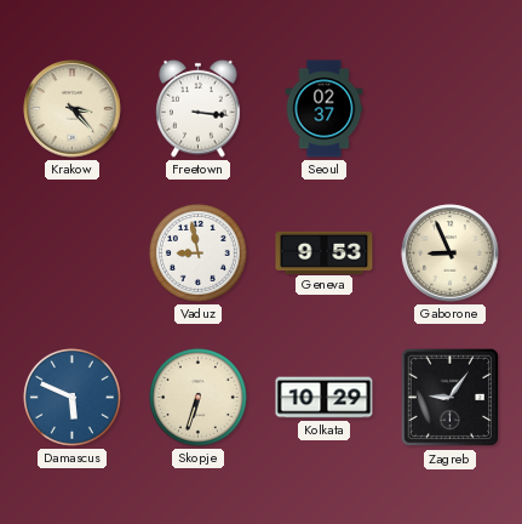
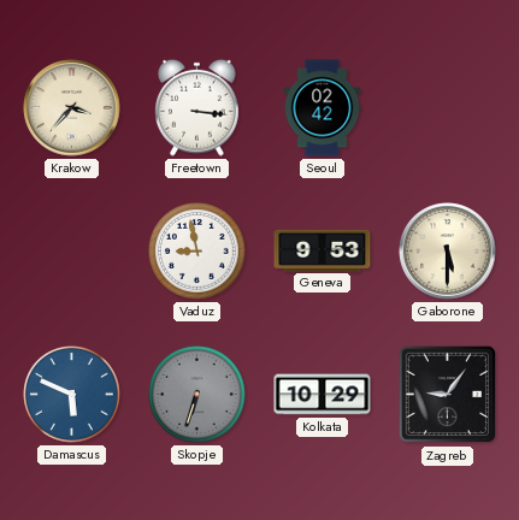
Krakow: 3:23 -> 3:37 (72, 108)
Seoul: 02:37 -> 02:42 (323, 108)
Gaborone: 8:56 -> 5:30 (448, 252)
Skopje dial: cream -> grey (197, 395)
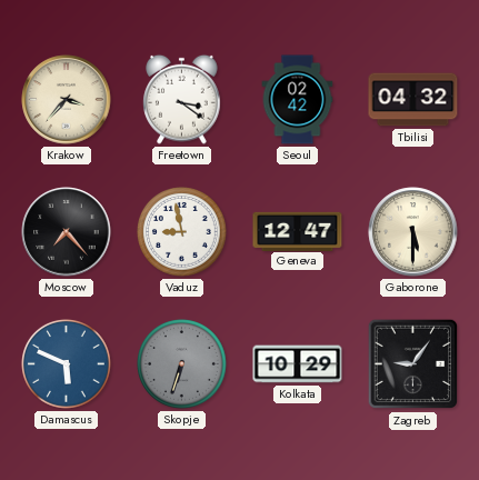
Freetown: 3:16 -> 3:21 (182, 99)
Tbilisi: none -> 04:32 (413, 100)
Moscow: none -> 7:23 (67, 232)
Geneva: 9:53 -> 12:47 (298, 231)
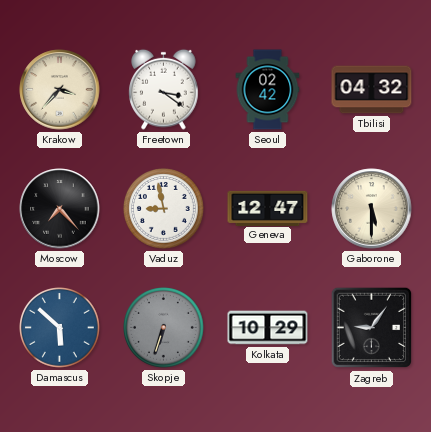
Damascus: 5:49 -> 5:52 (60, 328)
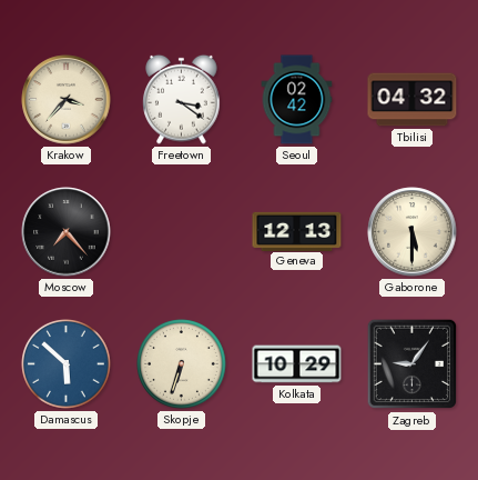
Vaduz: 8:58 -> none (164, 209)
Geneva: 12:47 -> 12:13 (297, 231)
Skopje dial: grey -> cream (182, 364)
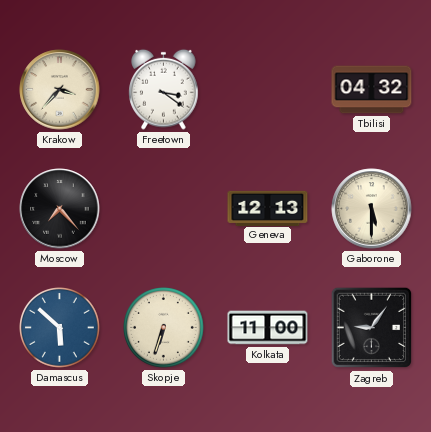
Seoul: 02:42 -> none (297, 100)
Kolkata: 10:29 -> 11:00 (268, 328)
